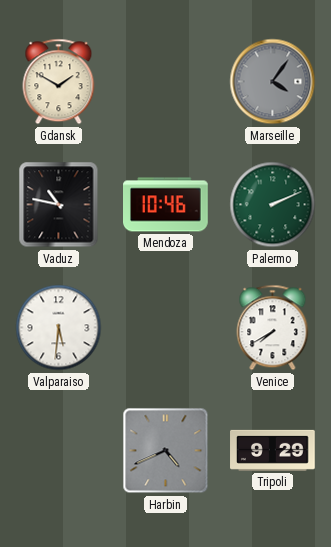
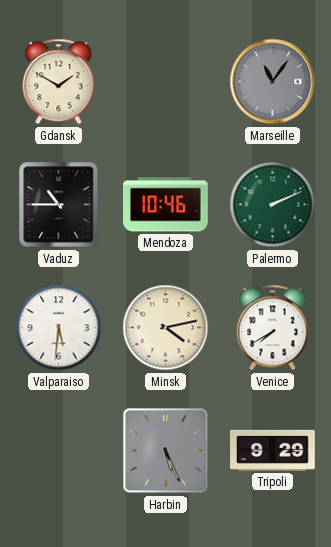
Marseille: 4:06 -> 11:06 (273, 82)
Vaduz: 10:47 -> 10:45 (59, 205)
Minsk: none -> 4:13 (166, 328)
Harbin: 4:41 -> 5:26 (166, 451)
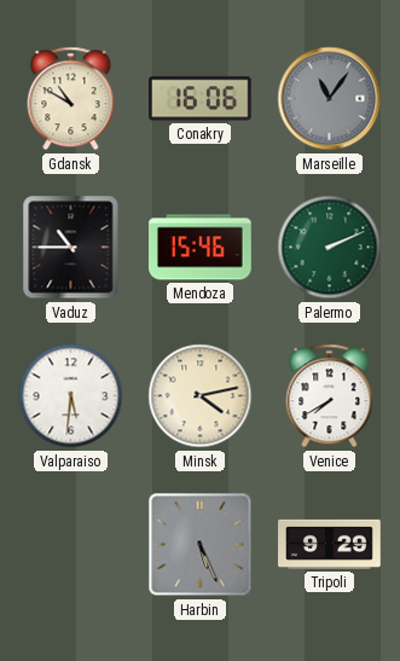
Gdansk: 1:50 -> 10:50 (71, 99)
Conakry: none -> 16:06 (201, 99)
Mendoza: 10:46 -> 15:46 (201, 248)
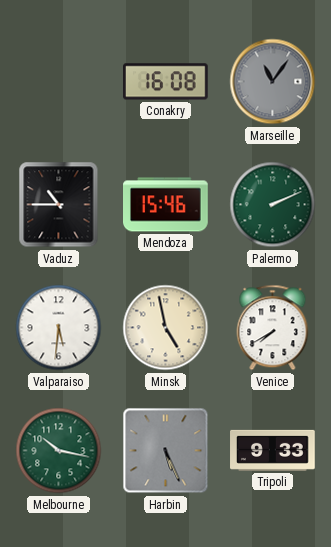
Gdansk: 10:50 -> none (71, 99)
Conakry: 16:06 -> 16:08 (166, 82)
Minsk: 4:13 -> 4:58 (166, 328)
Melbourne: none -> 10:17 (59, 451)
Tripoli: 9:29 -> 9:33 (273, 450)
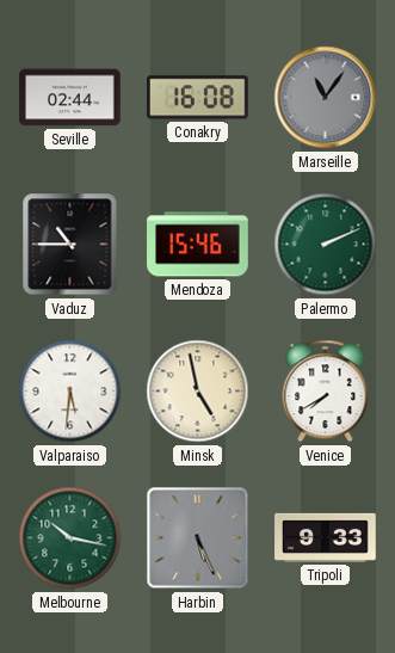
Seville: none -> 02:44 (70, 98)
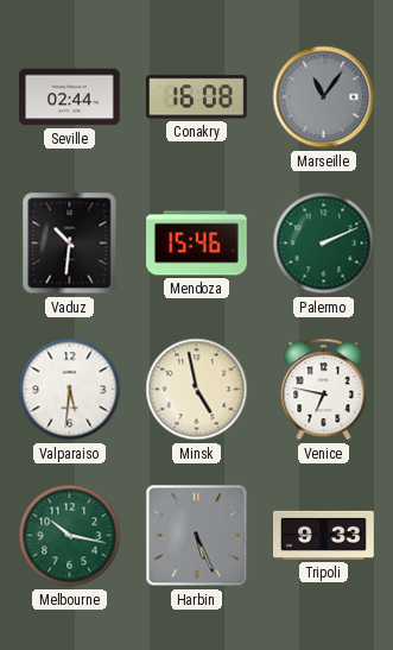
Vaduz: 10:45 -> 10:31 (70, 244)
Venice: 7:40 -> 6:47 (324, 390)
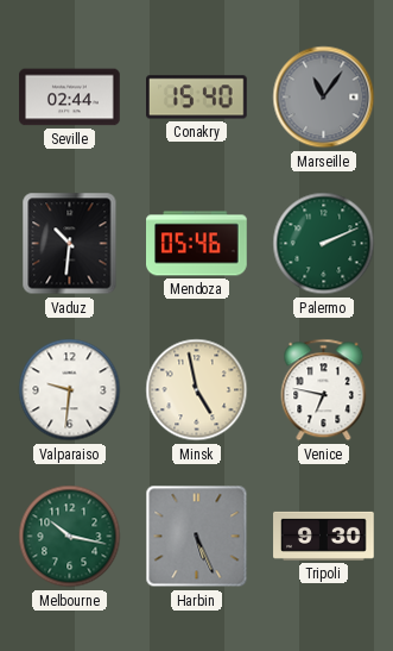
Conakry: 16:08 -> 15:40 (197, 98)
Mendoza: 15:46 -> 05:46 (197, 244)
Valparaiso: 5:31 -> 9:31 (70, 390)
Tripoli: 9:33 -> 9:30 (324, 536)
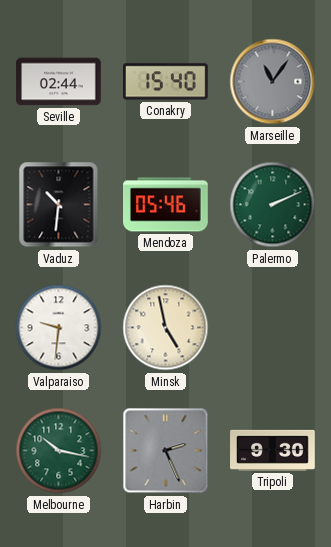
Venice: 6:47 -> none (324, 390)
Harbin: 5:26 -> 2:26 (166, 451)
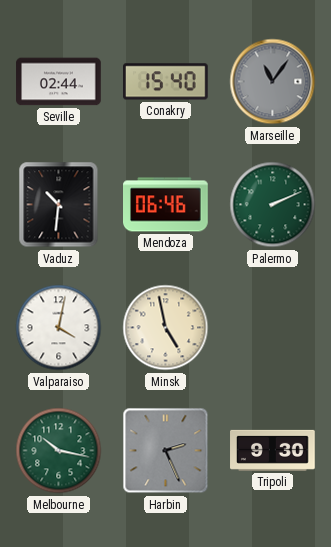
Mendoza: 05:46 -> 06:46 (166, 205)
Valparaiso: 9:31 -> 4:02 (59, 328)
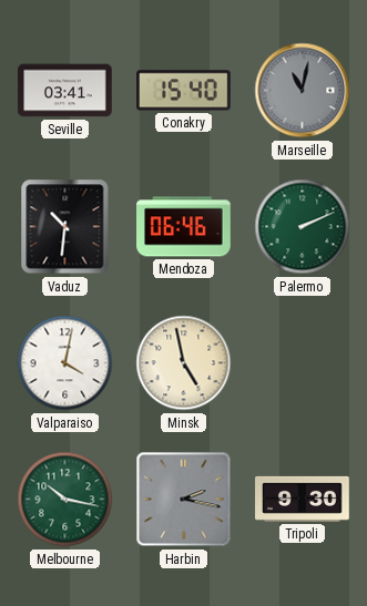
Seville: 02:44 -> 03:41 (65, 91)
Marseille: 11:06 -> 11:02 (303, 91)
Harbin: 2:26 -> 2:17 (184, 500)
